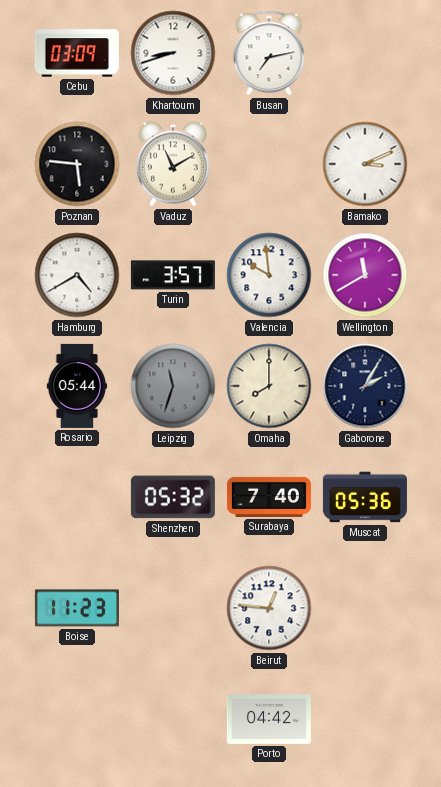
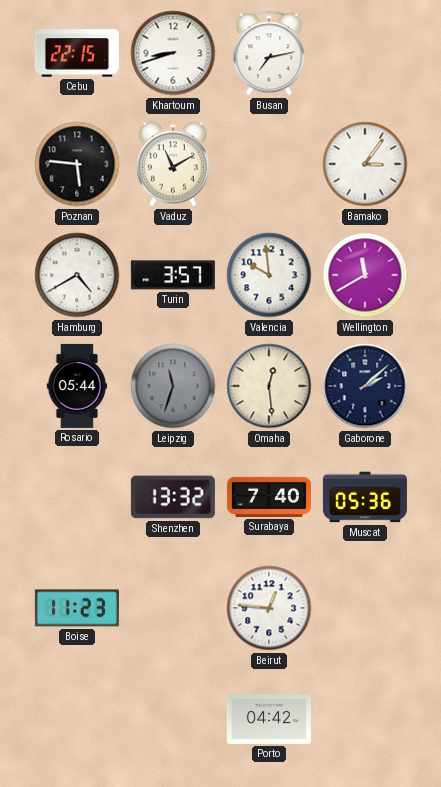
Cebu: 03:09 -> 22:15 (77, 53)
Bamako: 3:11 -> 3:06 (365, 164)
Omaha: 8:00 -> 12:29 (269, 386)
Gaborone: 2:05 -> 2:08 (365, 386)
Shenzhen: 05:32 -> 13:32 (173, 497)
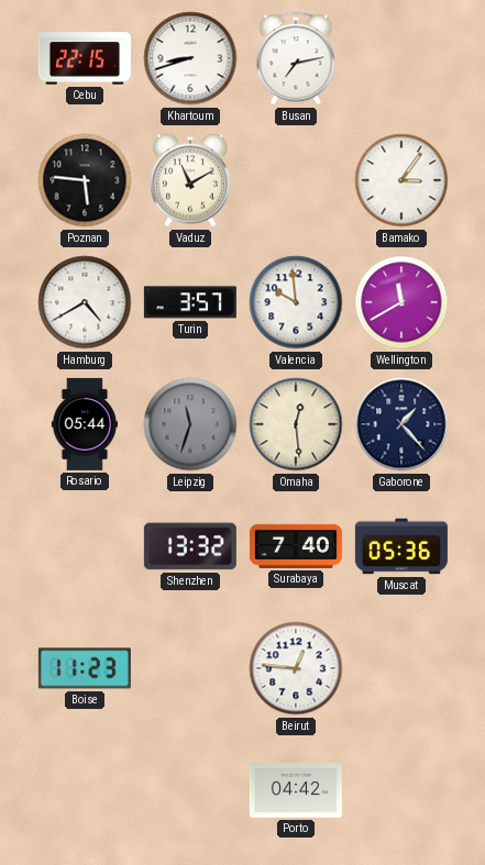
Gaborone: 2:08 -> 1:23 (401, 424)
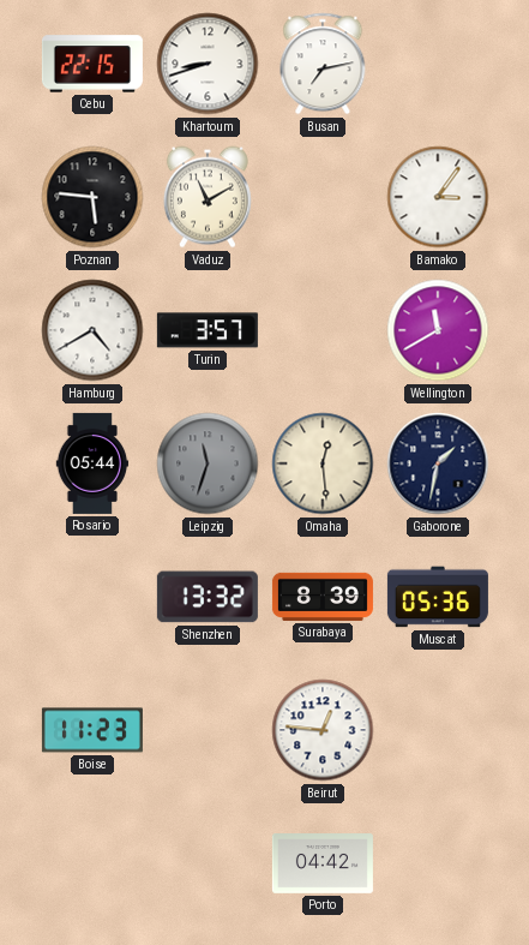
Valencia: 9:59 -> none (296, 302)
Gaborone: 1:23 -> 1:32 (438, 463)
Surabaya: 7:40 -> 8:39 (323, 597)
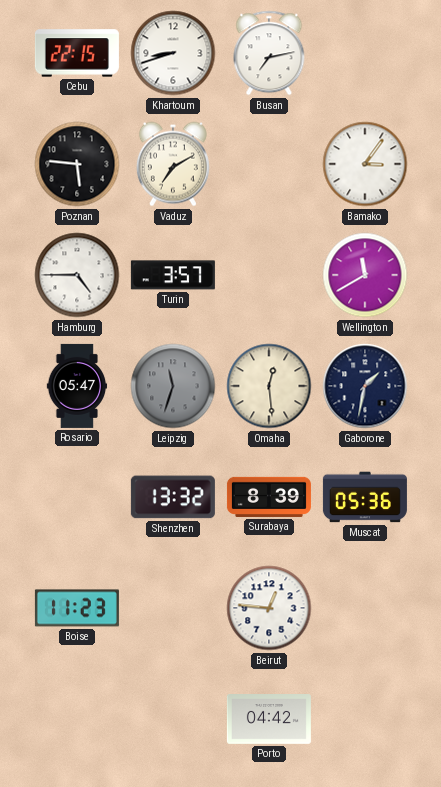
Vaduz: 11:10 -> 7:10 (173, 164)
Hamburg: 4:40 -> 4:45 (77, 275)
Rosario: 05:44 -> 05:47 (77, 386)
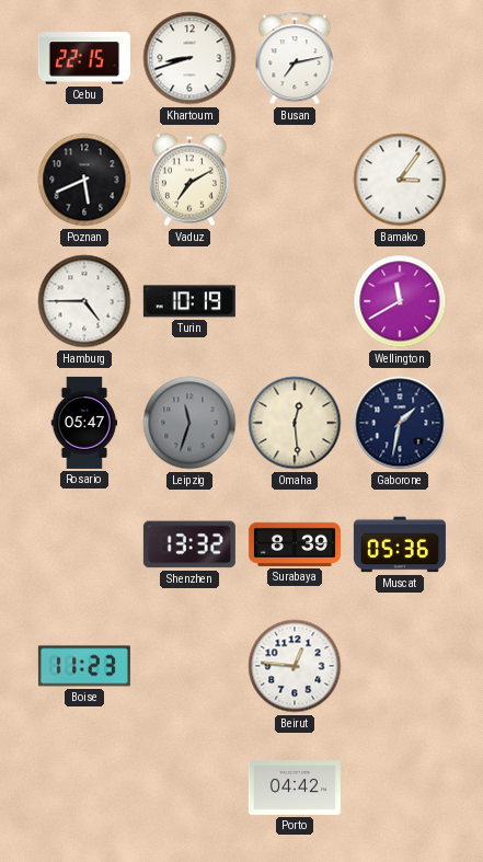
Poznan: 5:46 -> 5:41 (84, 180)
Turin: 3:57 -> 10:19 (189, 301)
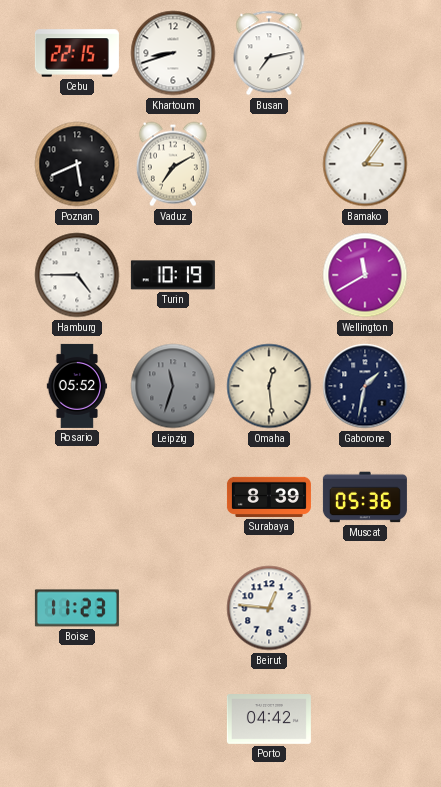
Rosario: 05:47 -> 05:52 (77, 386)
Shenzhen: 13:32 -> none (189, 544)
